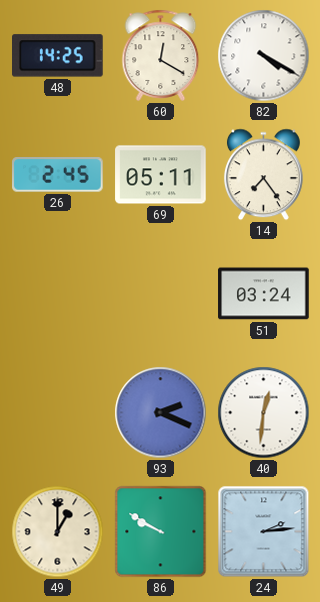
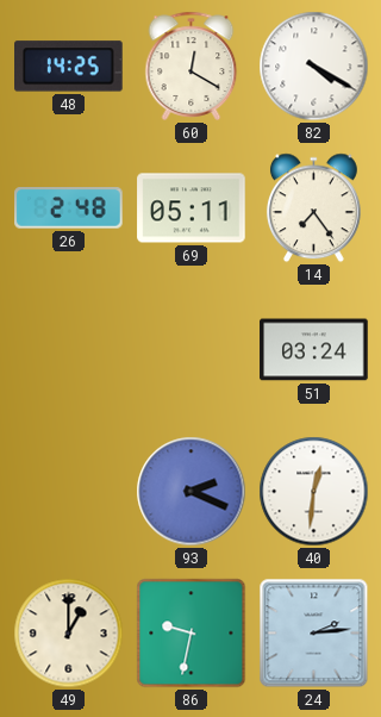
26: 2:45 -> 2:48 (69, 208)
86: 9:50 -> 9:32 (192, 634)
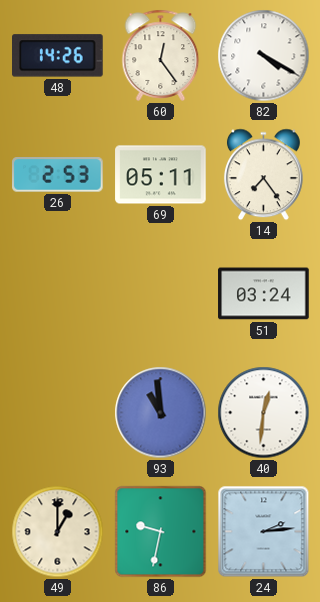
48: 14:25 -> 14:26 (58, 56)
60: 12:20 -> 12:24 (161, 55)
26: 2:48 -> 2:53 (58, 175)
93: 2:19 -> 10:59 (161, 413)
